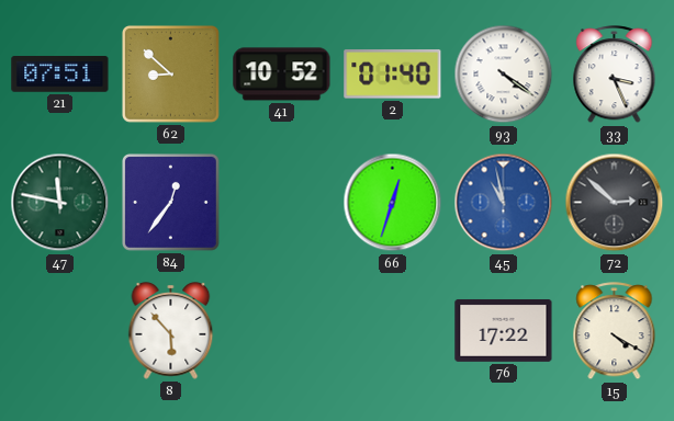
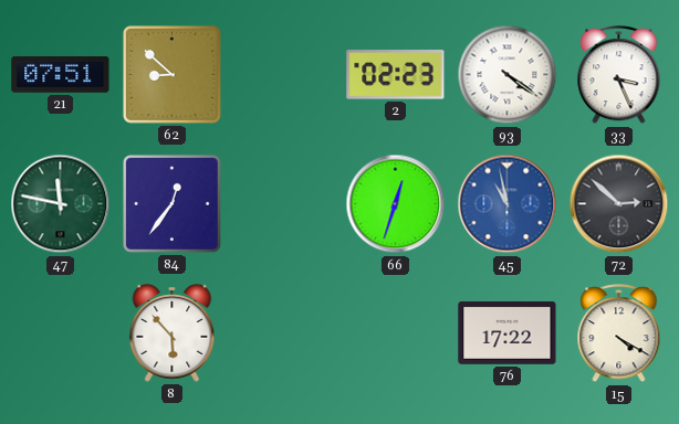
41: 10:52 -> none (282, 75)
2: 01:40 -> 02:23 (396, 75)
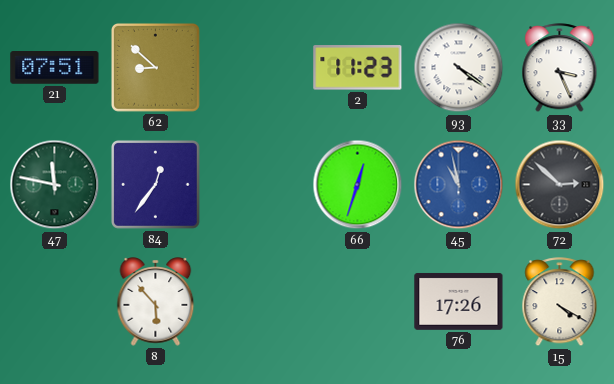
2: 02:23 -> 11:23 (358, 68)
76: 17:22 -> 17:26 (459, 302)
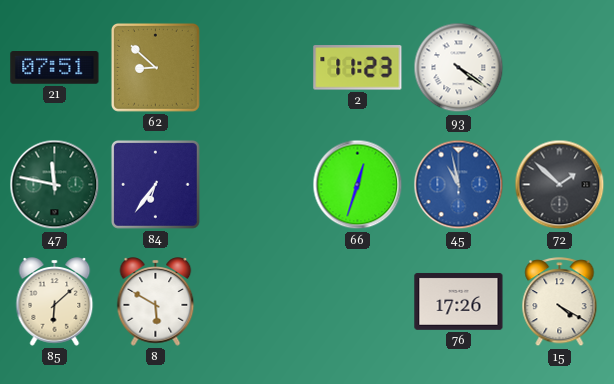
33: 3:26 -> none (560, 68)
84: 12:36 -> 6:36 (155, 184)
72: 2:52 -> 1:52 (560, 185)
85: none -> 6:08 (55, 302)
8: 5:53 -> 5:50 (156, 302)
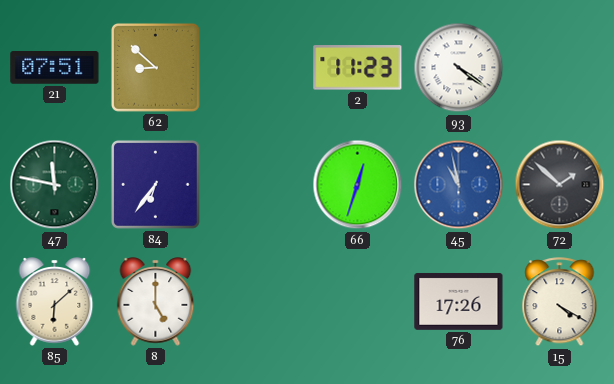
8: 5:50 -> 5:00 (156, 302)
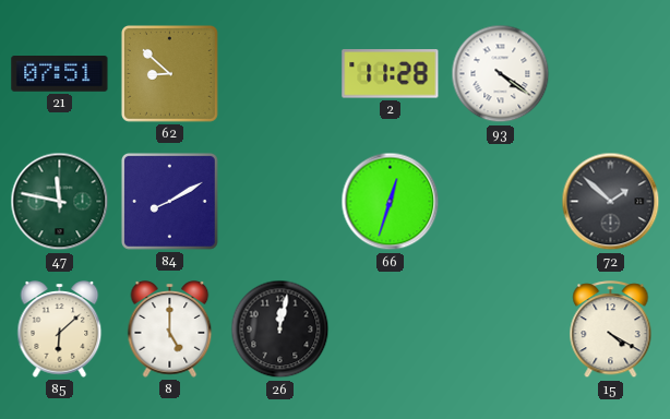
2: 11:23 -> 11:28 (391, 74)
84: 6:36 -> 8:10 (169, 201)
45: 10:58 -> none (459, 185)
26: none -> 12:02 (280, 330)
76: 17:26 -> none (459, 302)
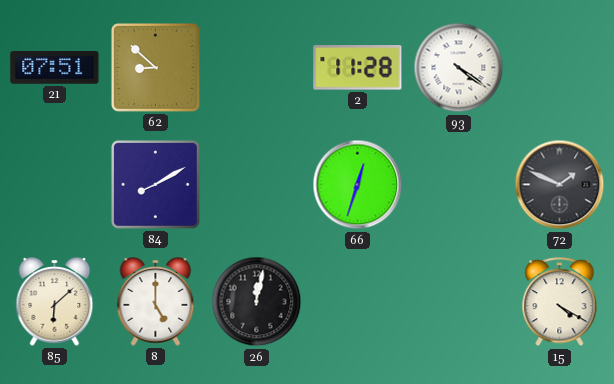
47: 11:47 -> none (60, 202)
72: 1:52 -> 1:49 (560, 185)
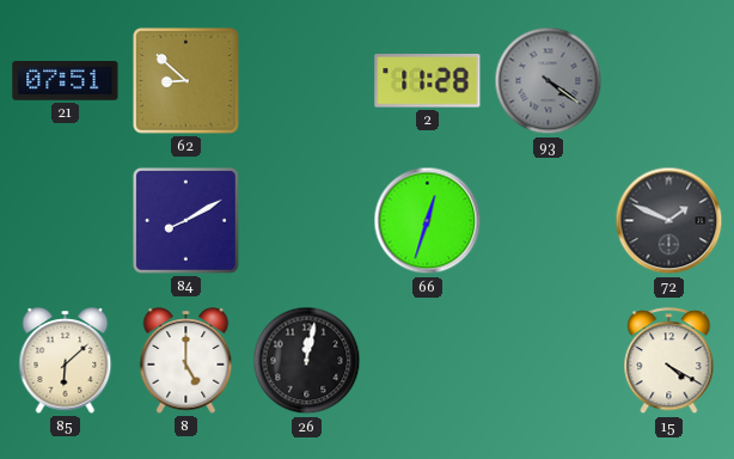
93 dial: white -> grey (549, 81)
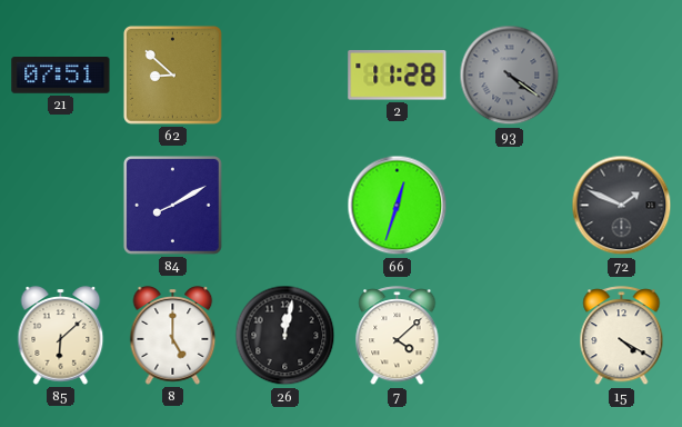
7: none -> 4:08 (398, 336)
